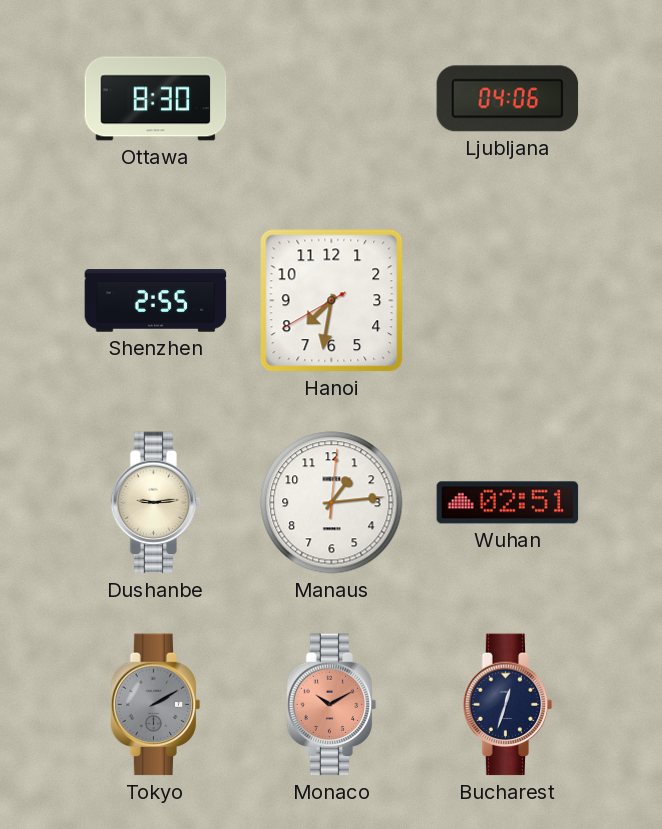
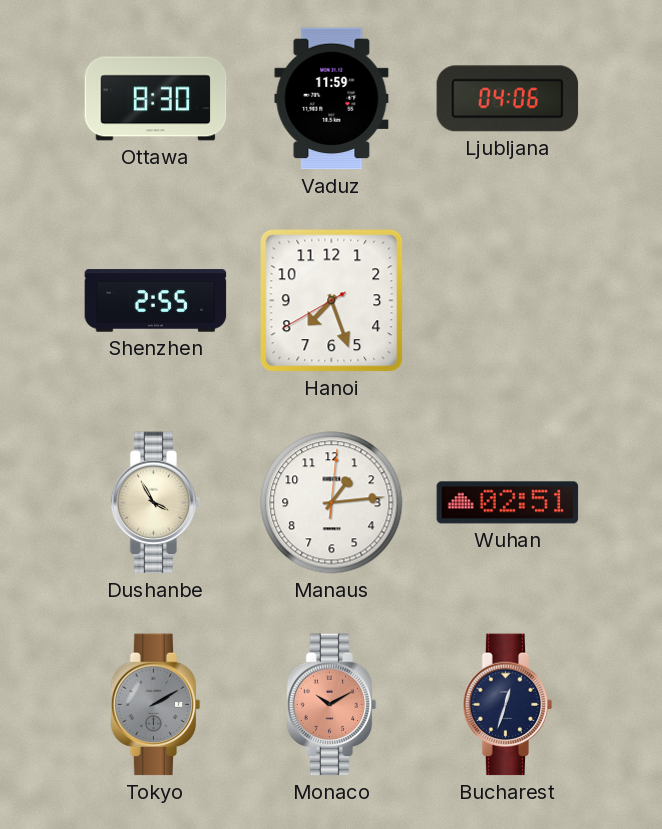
Vaduz: none -> 11:59 (332, 99)
Hanoi: 7:31 -> 7:26 (332, 301)
Dushanbe: 9:14 -> 3:55 (156, 503)
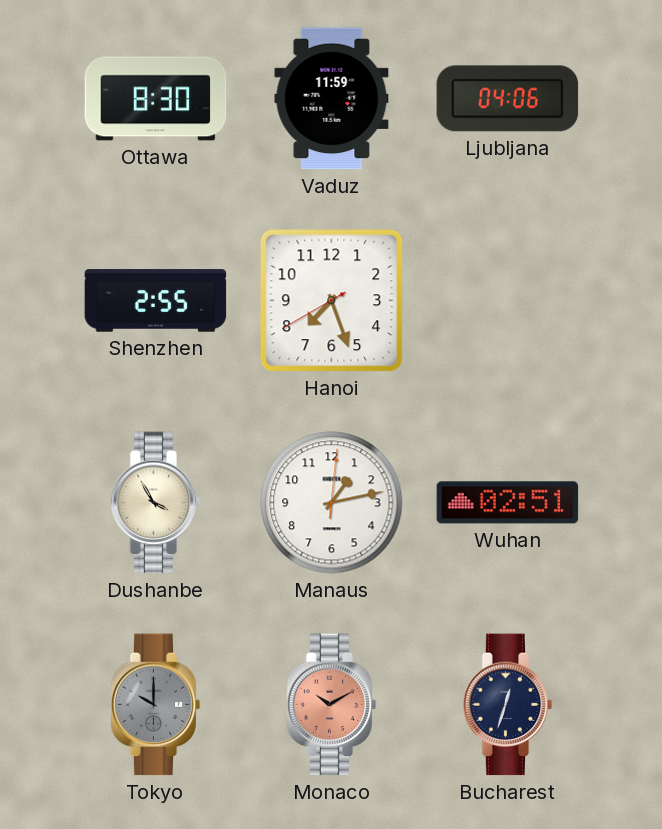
Manaus: 1:14 -> 1:13 (332, 503)
Tokyo: 2:10 -> 10:00 (156, 705)
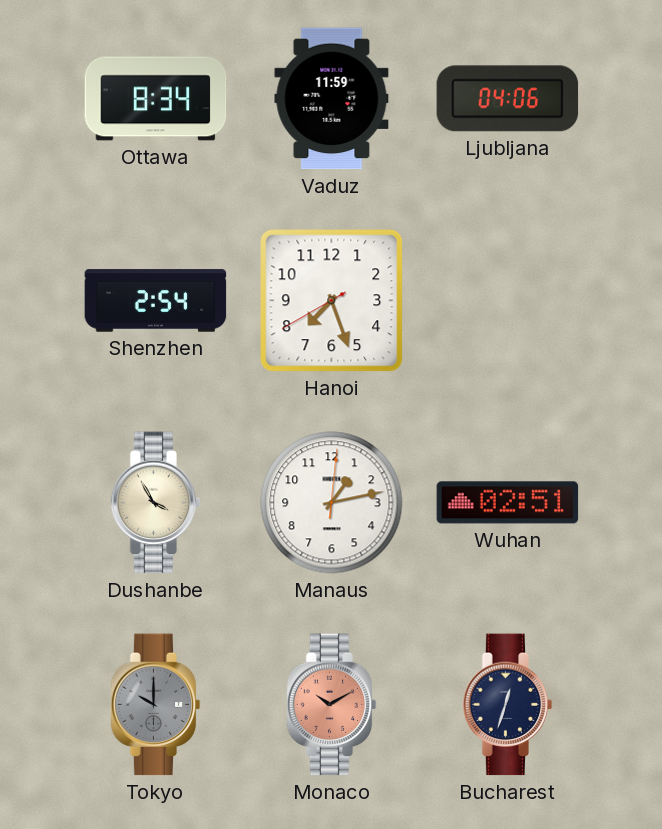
Ottawa: 8:30 -> 8:34 (156, 99)
Shenzhen: 2:55 -> 2:54 (156, 301)
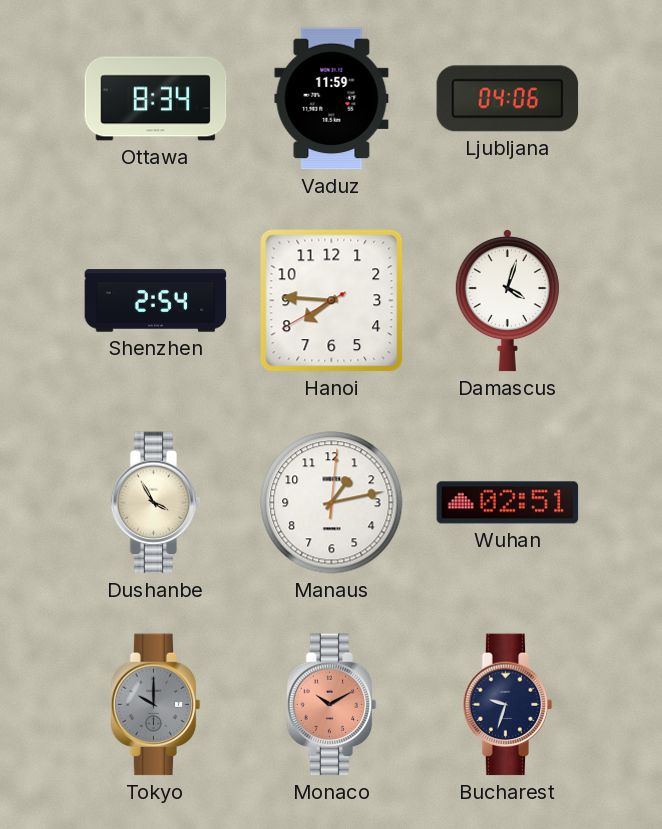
Hanoi: 7:26 -> 7:45 (332, 301)
Damascus: none -> 4:03 (507, 300)
Bucharest: 12:33 -> 9:33 (508, 705)
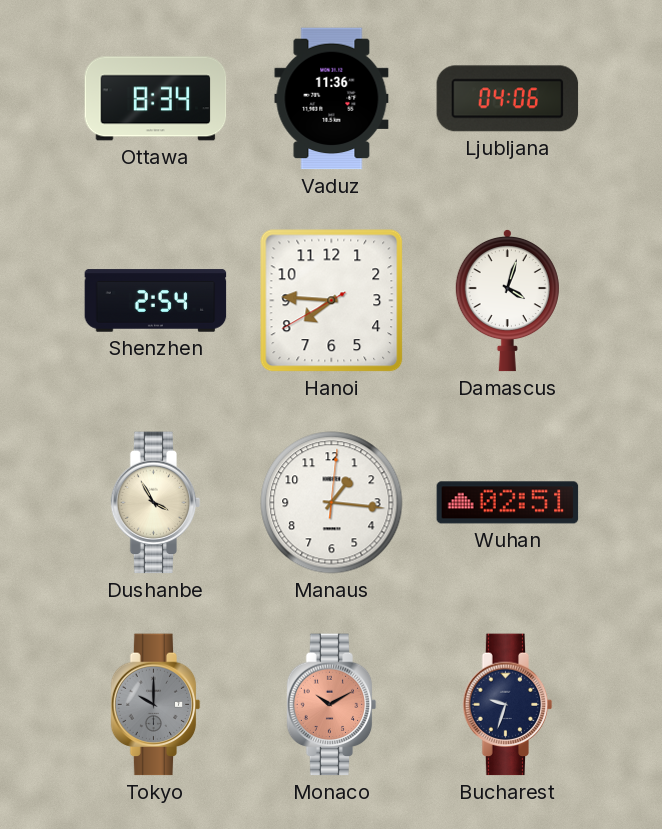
Vaduz: 11:59 -> 11:36 (332, 99)
Manaus: 1:13 -> 1:16 (332, 503)
